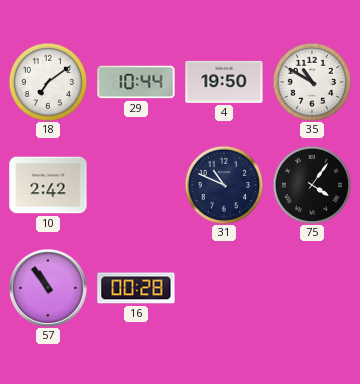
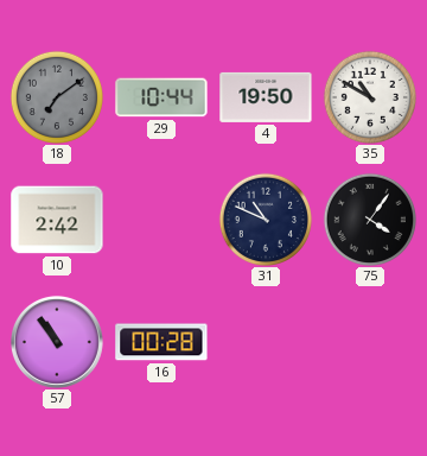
18 dial: white -> grey (56, 96)
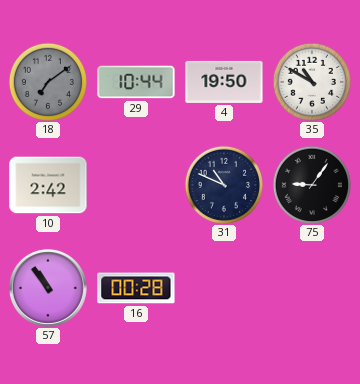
75: 4:06 -> 9:06 (311, 184)
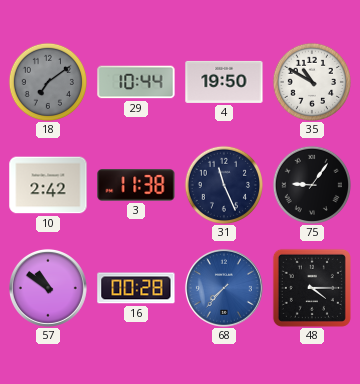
3: none -> 11:38 (136, 185)
31: 10:49 -> 11:26 (223, 184)
57: 10:54 -> 10:51 (48, 288)
68: none -> 7:37 (224, 288)
48: none -> 4:15 (312, 288)
